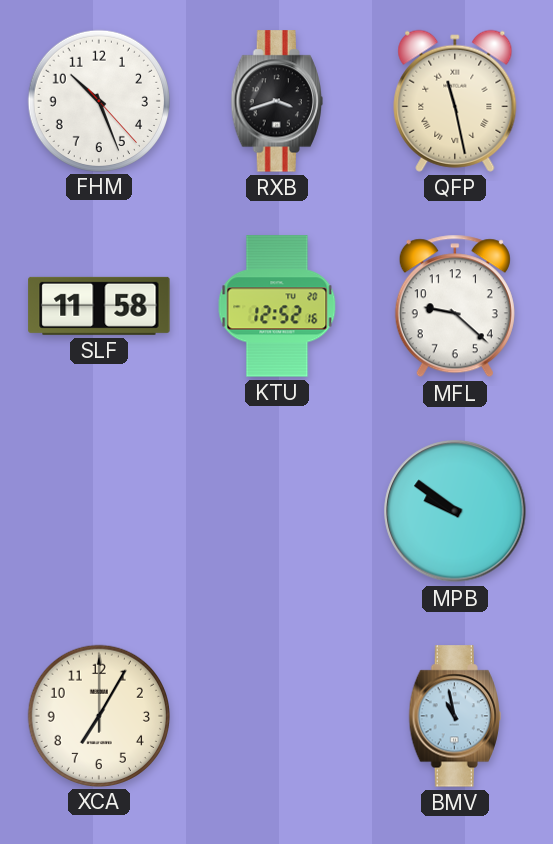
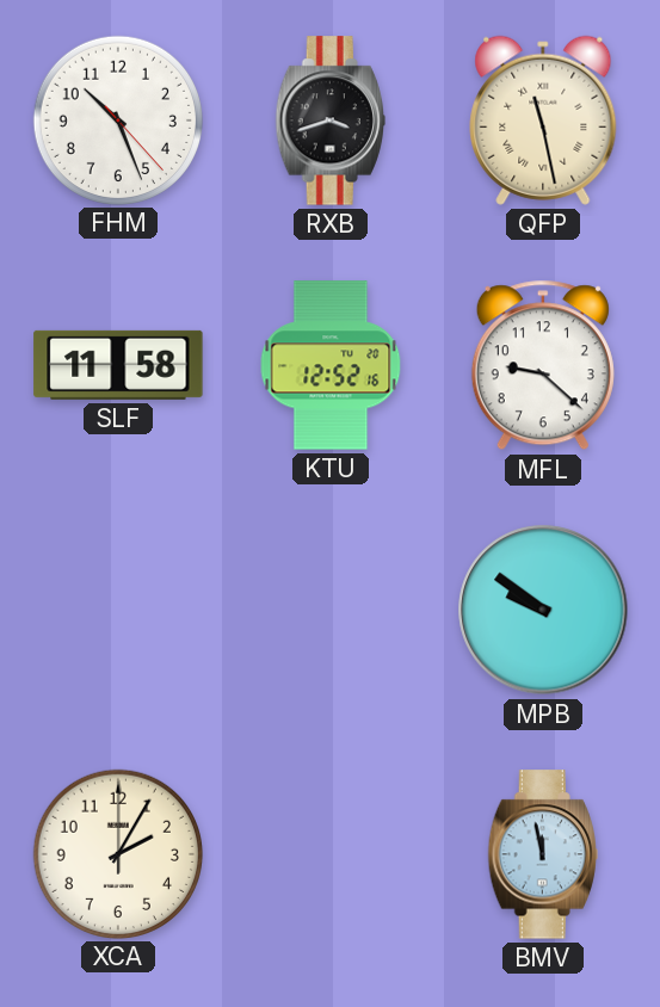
XCA: 7:05 -> 2:05 (117, 853)
BMV: 10:58 -> 11:58 (543, 854)
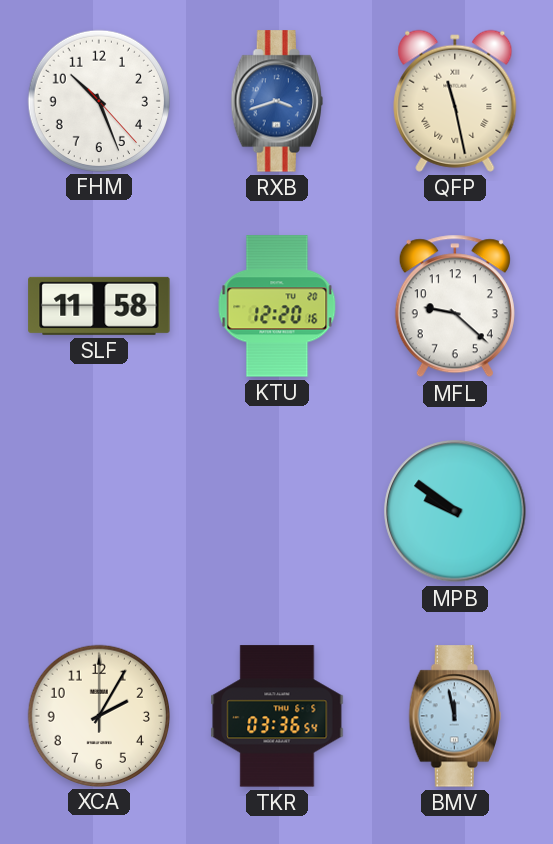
RXB dial: black -> blue (277, 101)
KTU: 12:52 -> 12:20 (277, 306)
TKR: none -> 03:36 (277, 716)
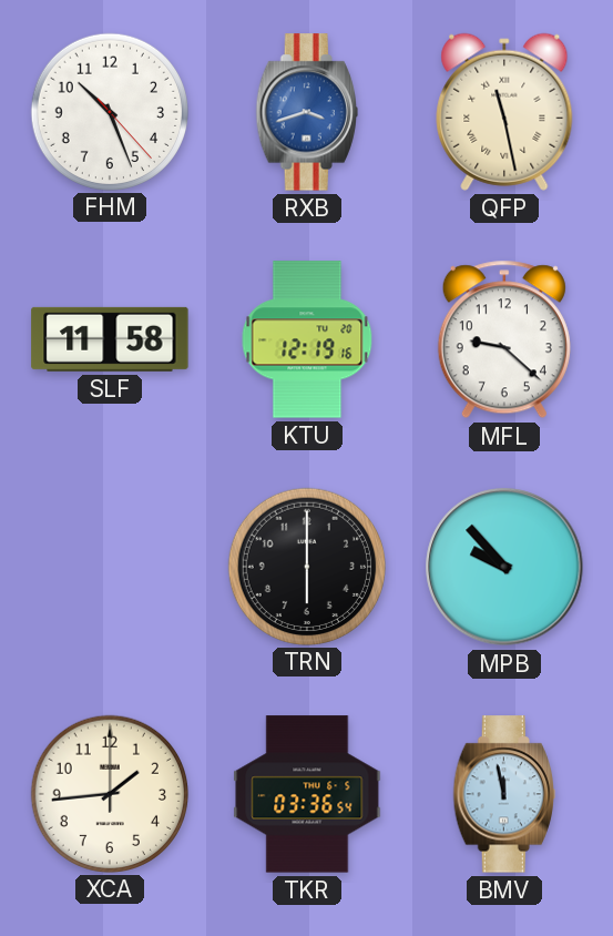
KTU: 12:20 -> 12:19 (307, 339)
TRN: none -> 6:00 (306, 566)
MPB: 9:51 -> 9:53 (504, 567)
XCA: 2:05 -> 1:44 (109, 793)
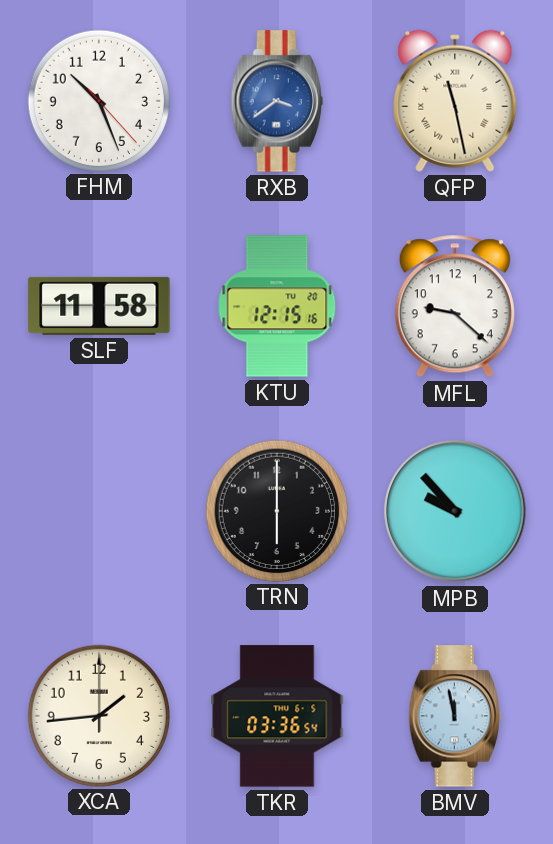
RXB: 3:42 -> 3:39 (277, 101)
KTU: 12:19 -> 12:15 (277, 306)
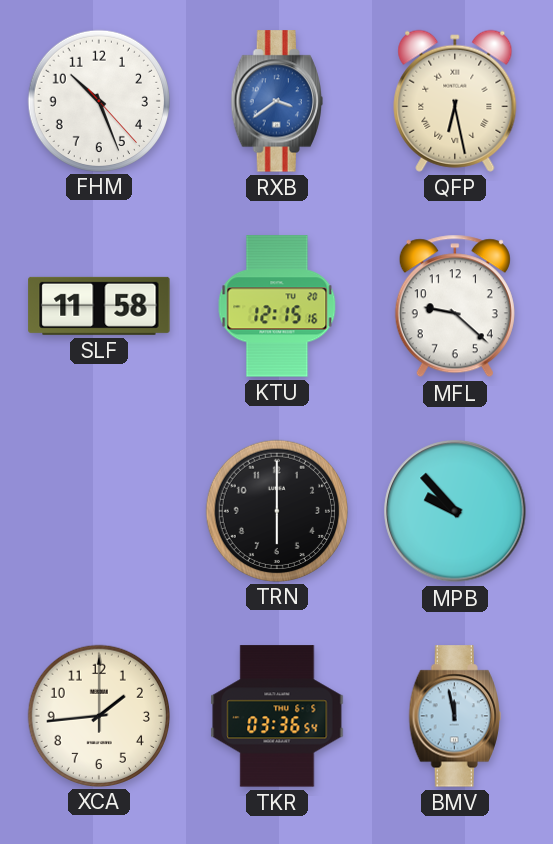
QFP: 11:28 -> 6:28 (455, 101)
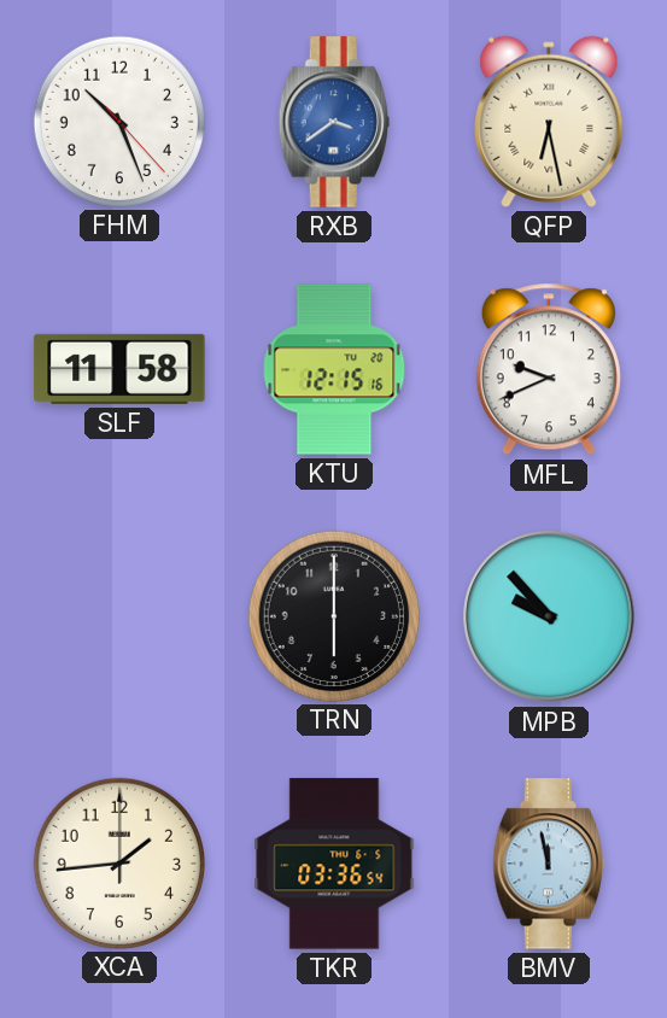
MFL: 9:22 -> 9:41 (549, 369)
